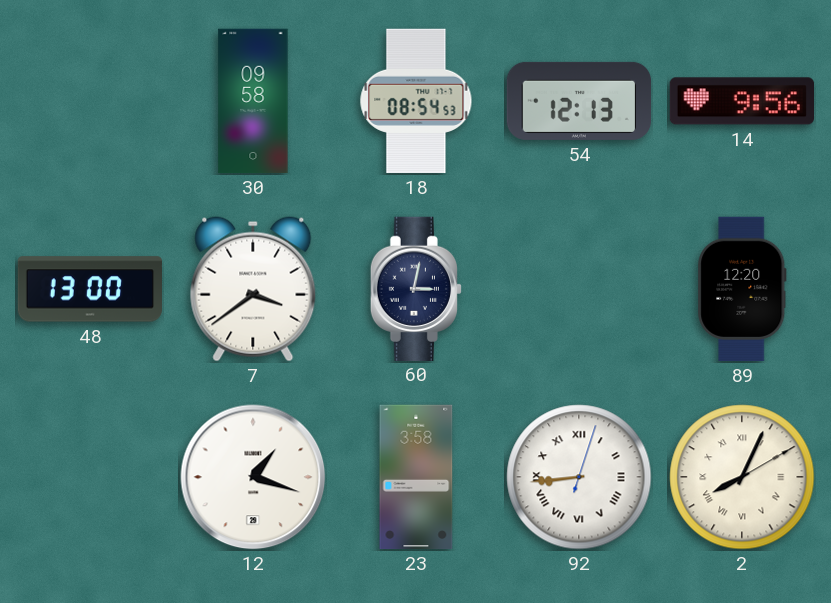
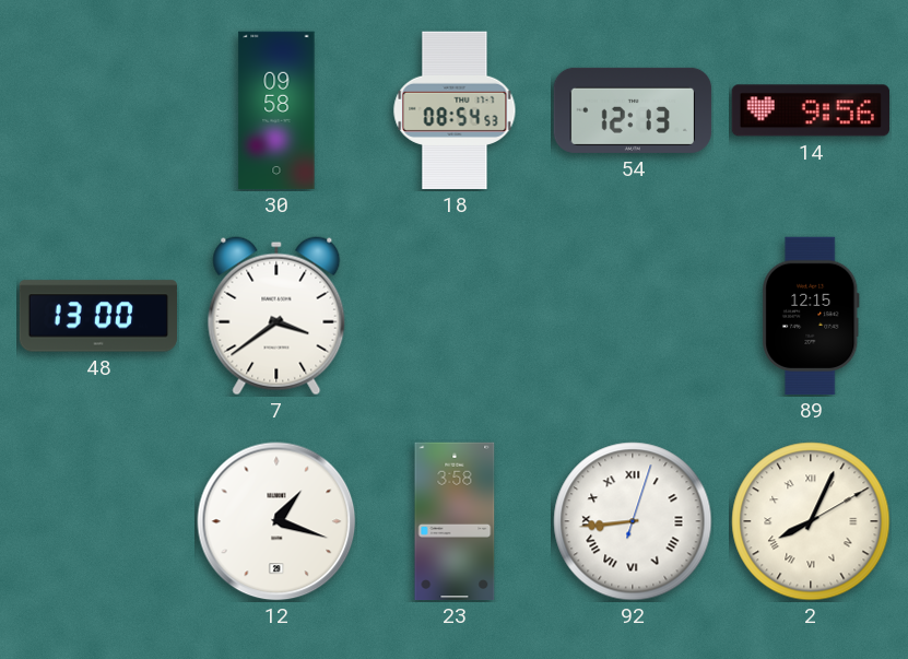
60: 3:02 -> none (415, 288)
89: 12:20 -> 12:15 (811, 316)
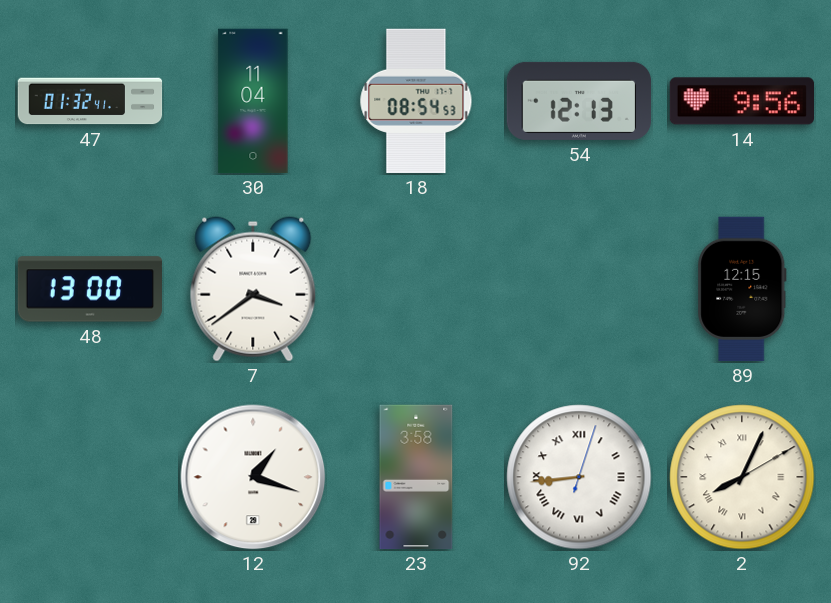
47: none -> 01:32 (90, 101)
30: 09:58 -> 11:04 (253, 101)
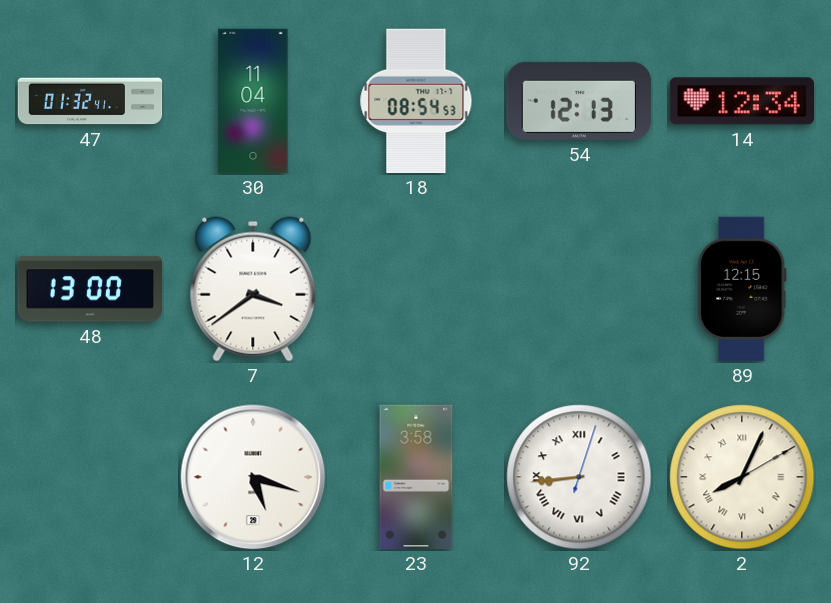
14: 9:56 -> 12:34 (741, 101)
12: 1:18 -> 5:18 (253, 477)
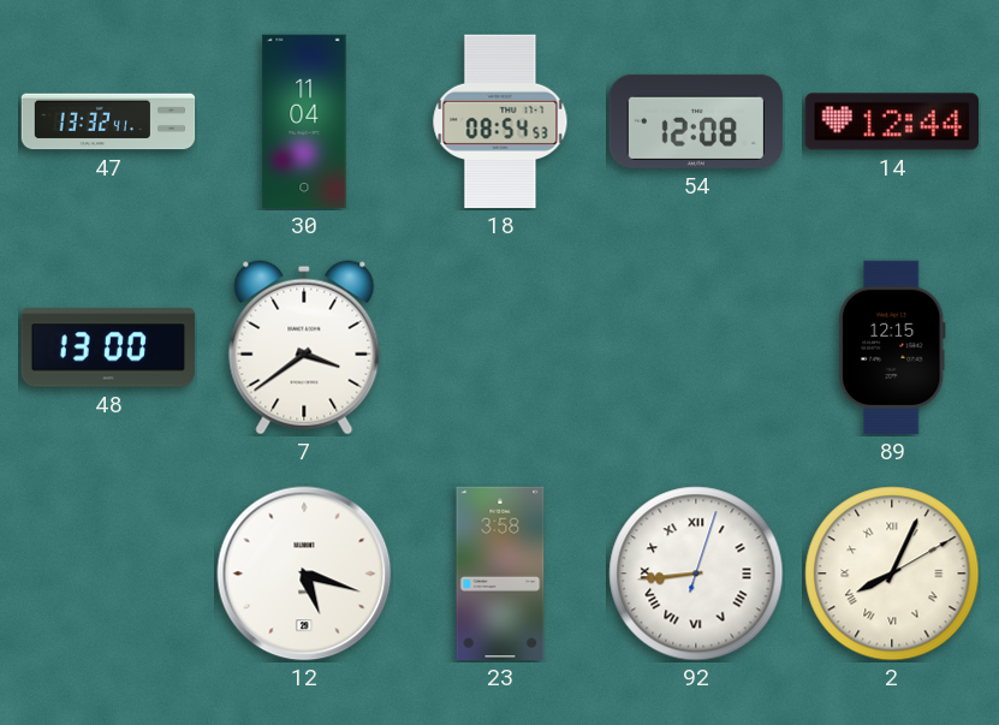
47: 01:32 -> 13:32 (108, 121)
54: 12:13 -> 12:08 (696, 121)
14: 12:34 -> 12:44 (891, 121)
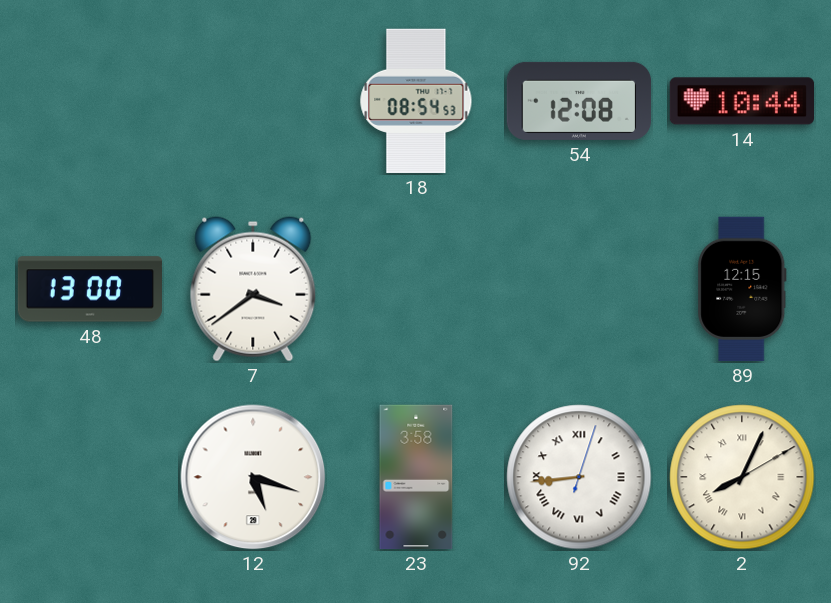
47: 13:32 -> none (108, 121)
30: 11:04 -> none (304, 121)
14: 12:44 -> 10:44 (741, 101)
